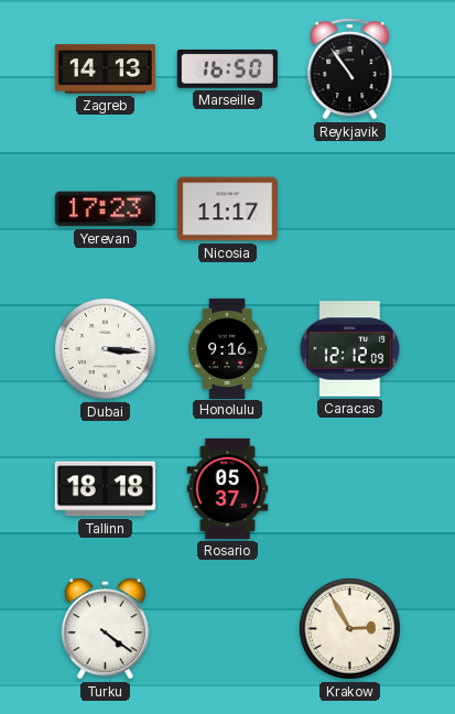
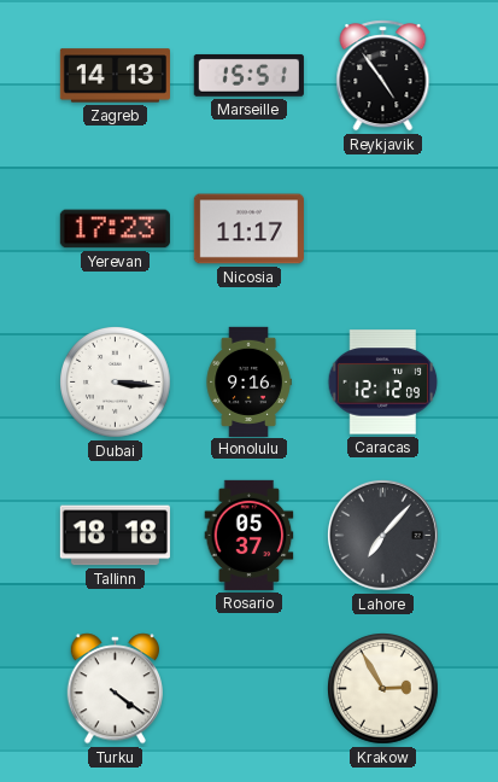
Marseille: 16:50 -> 15:51 (248, 75)
Reykjavik: 10:54 -> 4:54 (383, 76)
Lahore: none -> 7:07 (382, 535)
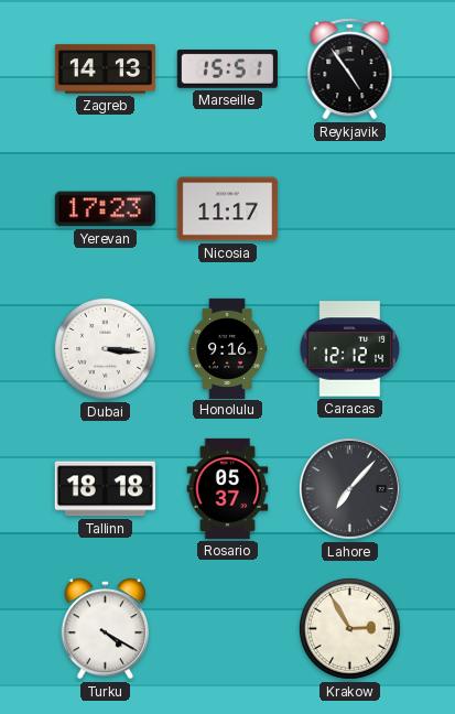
Caracas: 12:12:09 -> 12:12:14 (350, 349)
Turku: 4:21 -> 4:20 (105, 629)
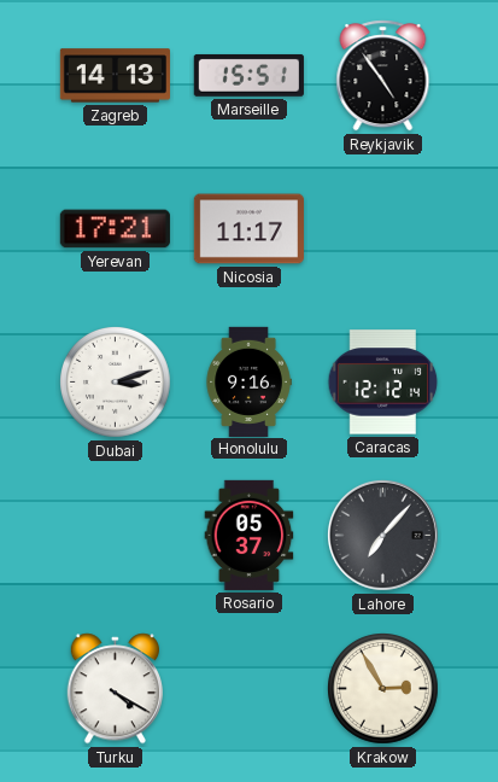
Yerevan: 17:23 -> 17:21 (115, 229)
Dubai: 3:16 -> 3:12 (116, 383)
Tallinn: 18:18 -> none (105, 489)
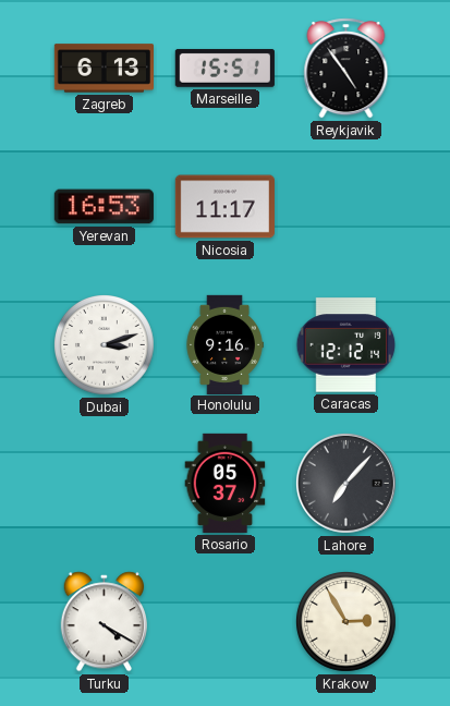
Zagreb: 14:13 -> 6:13 (104, 69)
Yerevan: 17:21 -> 16:53 (104, 207)
